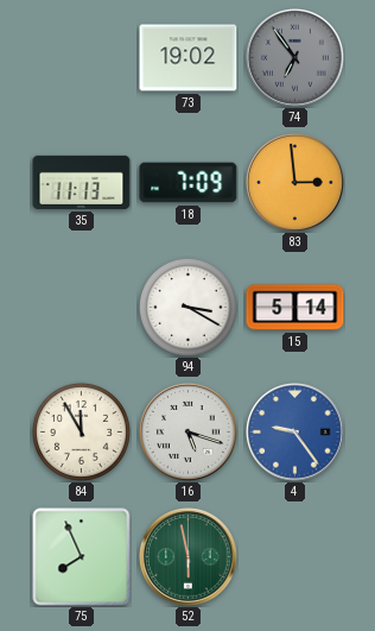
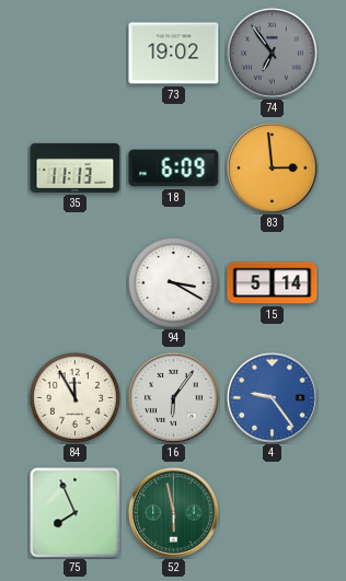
18: 7:09 -> 6:09 (174, 169)
16: 5:18 -> 6:06 (174, 398)
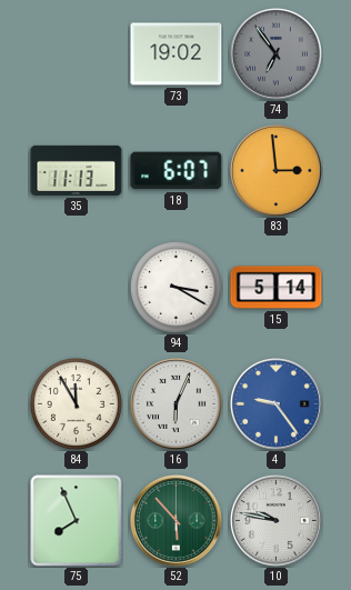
18: 6:09 -> 6:07 (177, 171)
16: 6:06 -> 6:04 (177, 404)
52: 5:58 -> 5:53 (177, 521)
10: none -> 9:47 (277, 521)
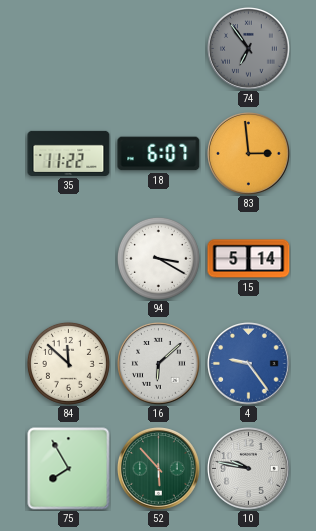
73: 19:02 -> none (177, 54)
35: 11:13 -> 11:22 (69, 153)
84: 11:55 -> 11:52 (68, 363)
16: 6:04 -> 6:08 (159, 364)
75: 7:56 -> 7:55 (69, 469)
